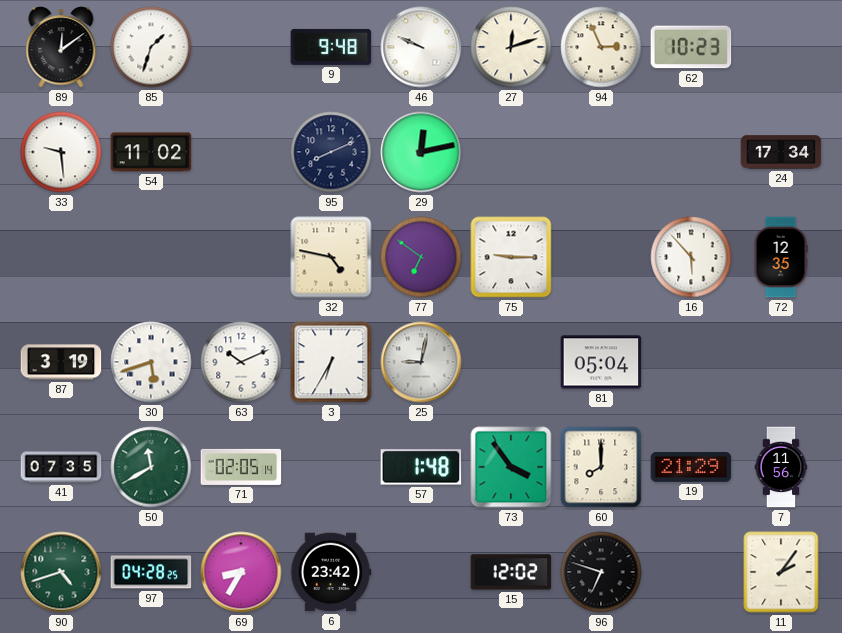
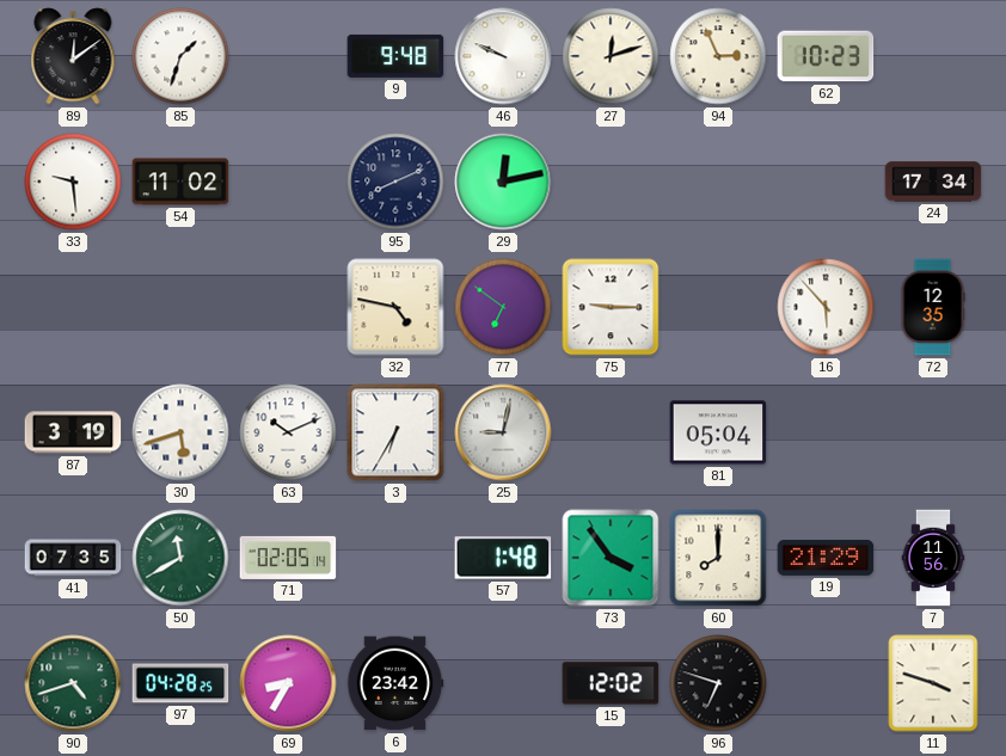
11: 2:06 -> 3:48 (933, 683)
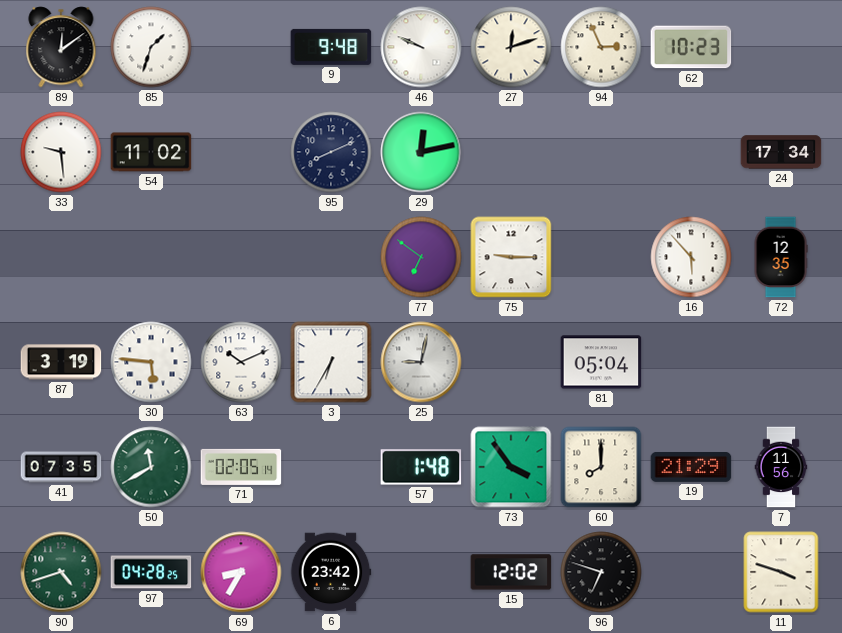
32: 4:47 -> none (395, 307)
30: 5:42 -> 5:46 (151, 362)
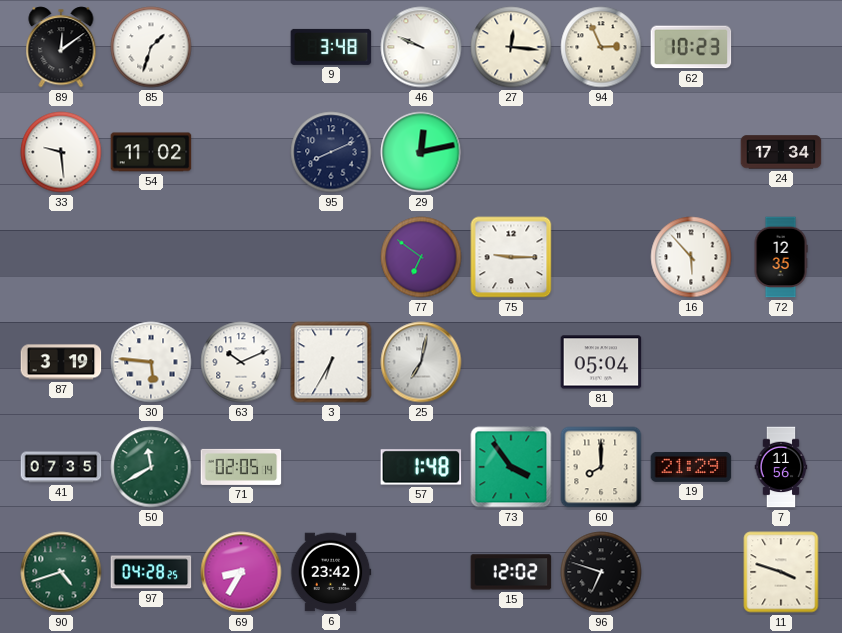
9: 9:48 -> 3:48 (331, 47)
27: 12:12 -> 12:16 (511, 47)
25: 9:02 -> 7:02 (421, 362)
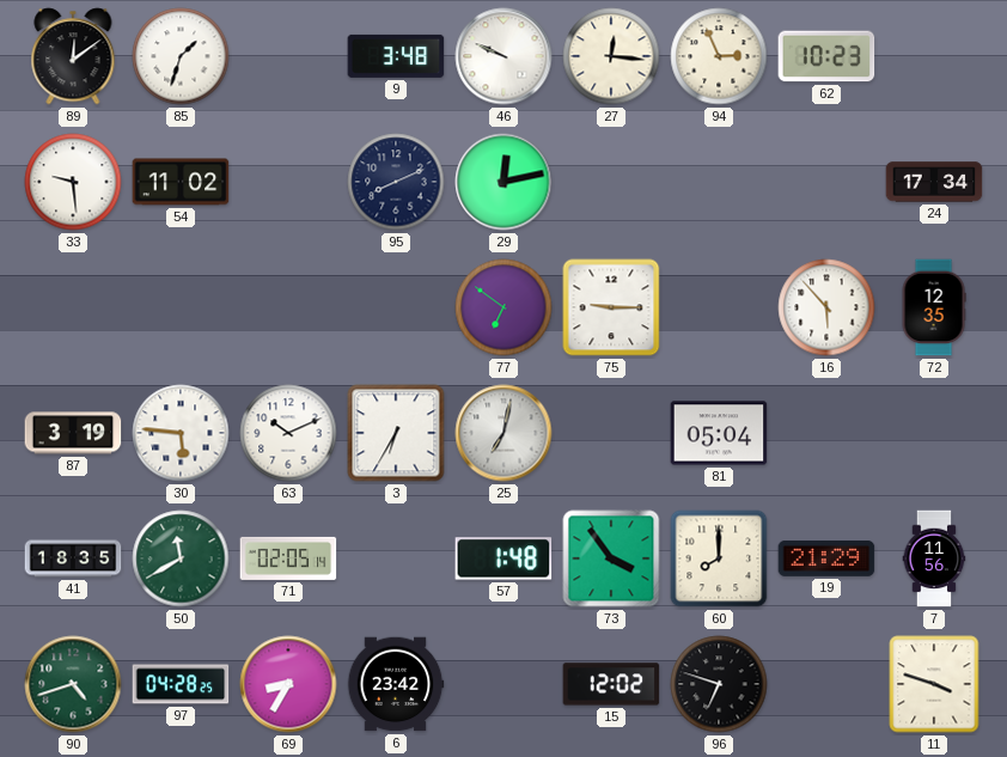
41: 07:35 -> 18:35 (73, 558)
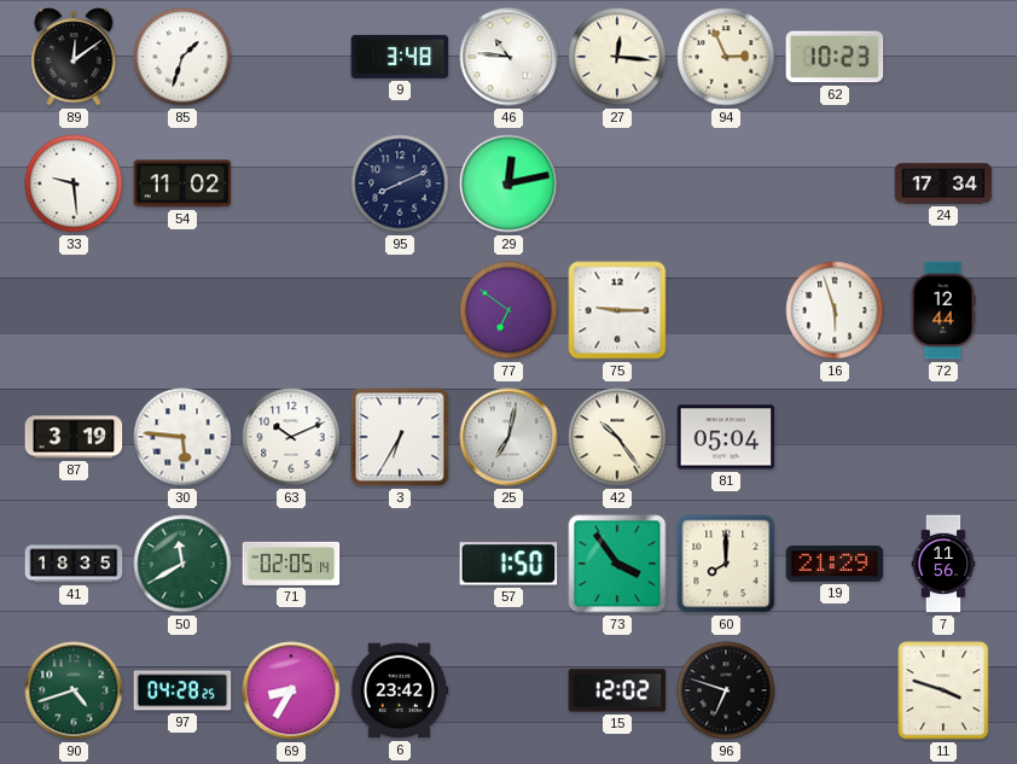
46: 9:49 -> 10:46 (508, 57)
16: 5:53 -> 5:57 (835, 310)
72: 12:35 -> 12:44 (943, 310)
42: none -> 10:24 (617, 437)
57: 1:48 -> 1:50 (508, 564)
